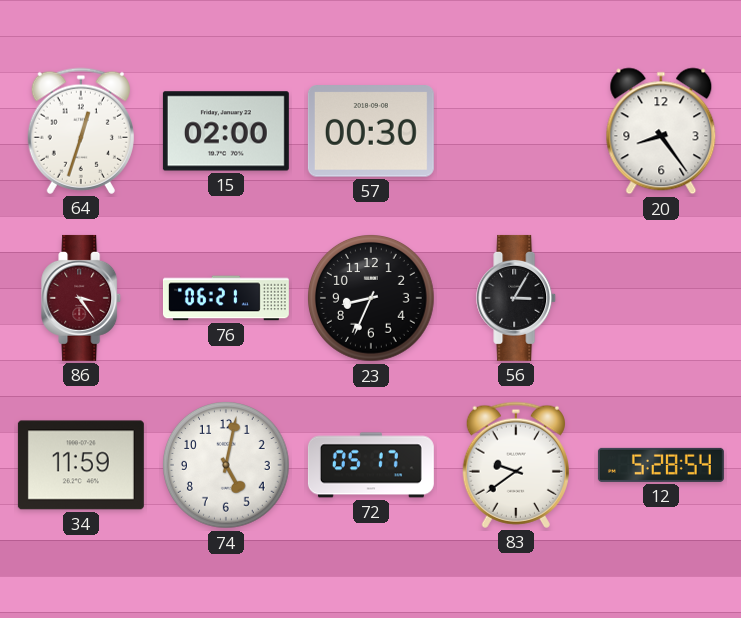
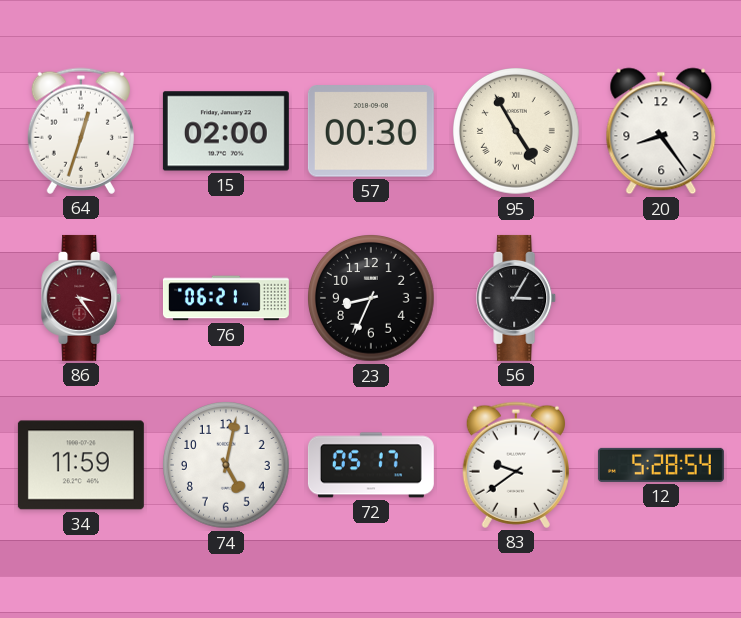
95: none -> 4:55 (517, 132)
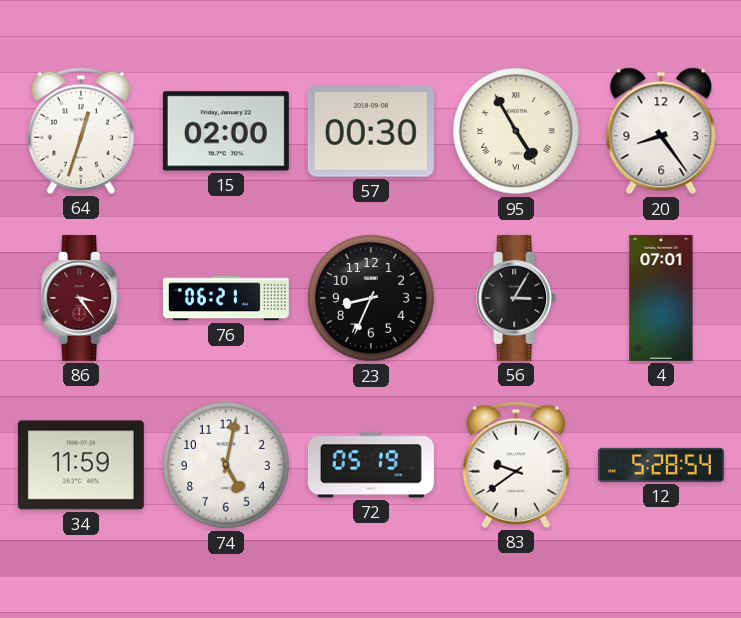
4: none -> 07:01 (661, 298)
72: 05:17 -> 05:19 (371, 465)
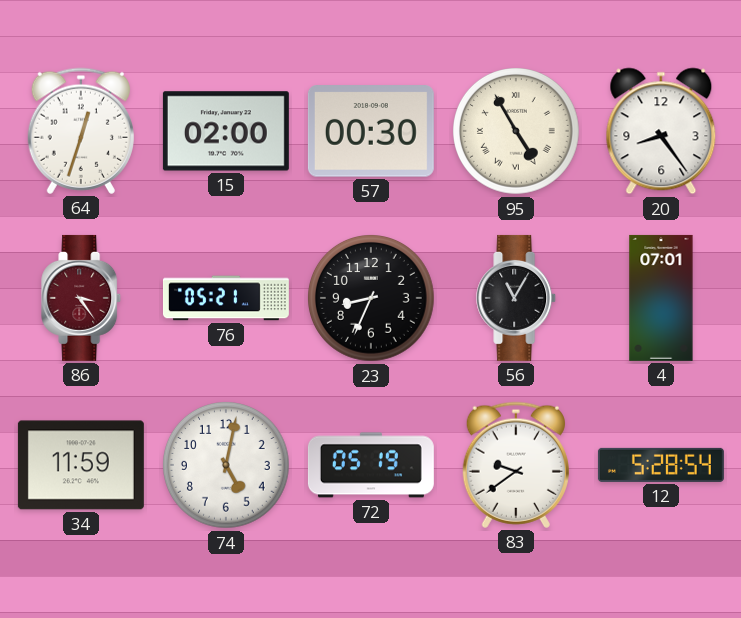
76: 06:21 -> 05:21 (226, 298)
56: 3:05 -> 11:05 (517, 298)
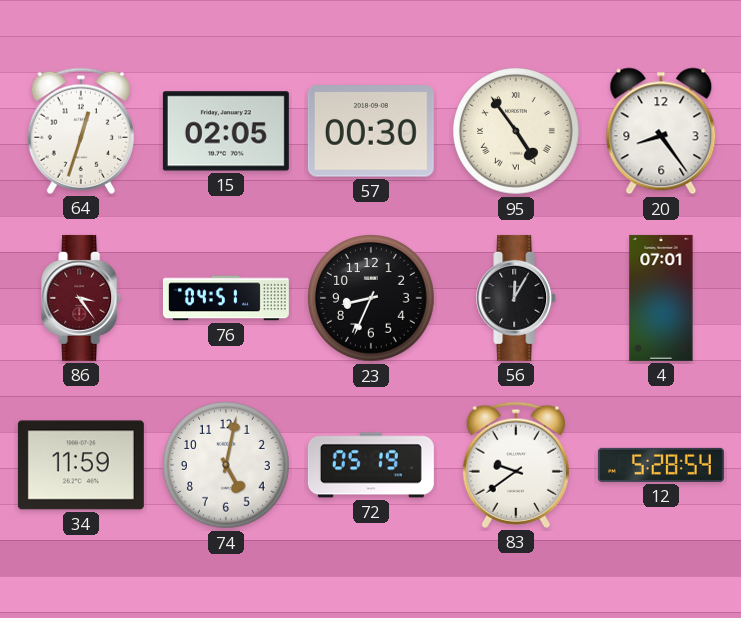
15: 02:00 -> 02:05 (226, 131)
95: 4:55 -> 4:54 (517, 132)
76: 05:21 -> 04:51 (226, 298)
56: 11:05 -> 12:05 (517, 298)
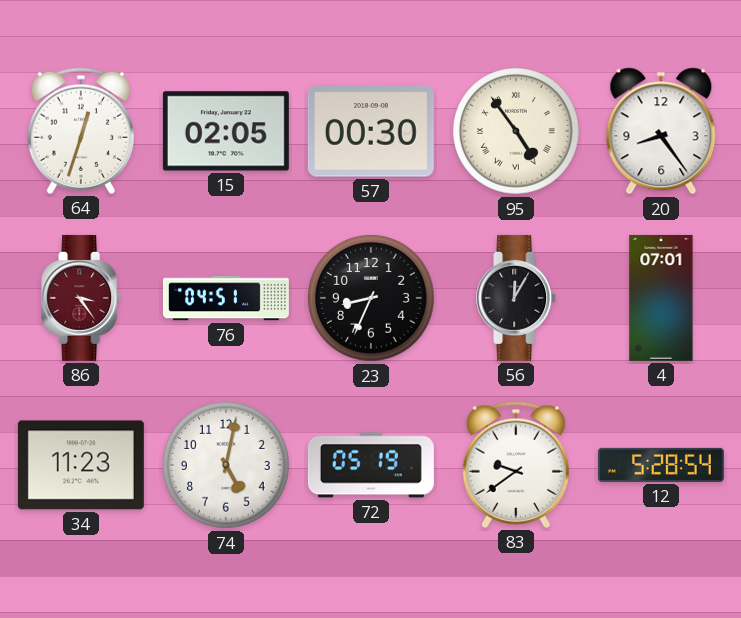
34: 11:59 -> 11:23 (81, 465)
